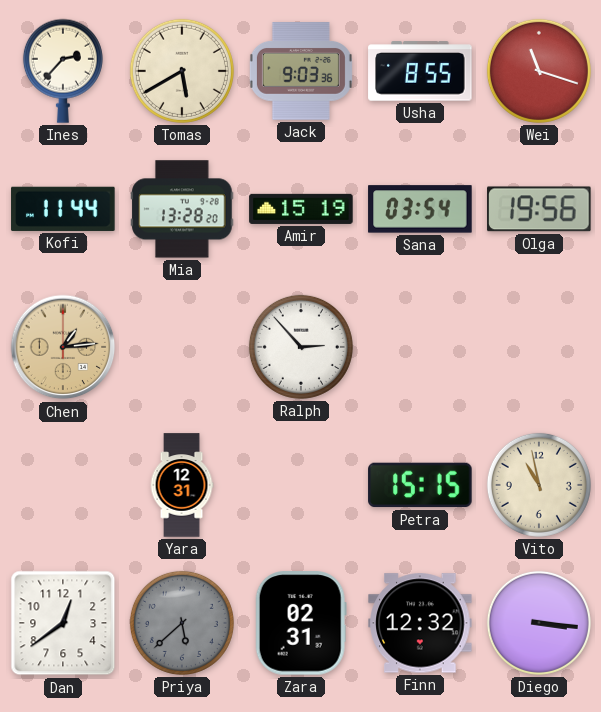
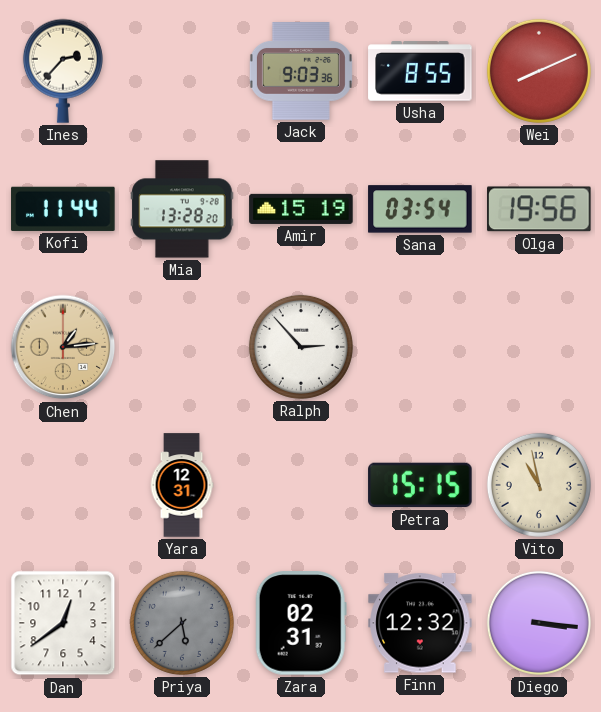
Tomas: 5:40 -> none (182, 71)
Wei: 11:18 -> 8:11 (539, 71)
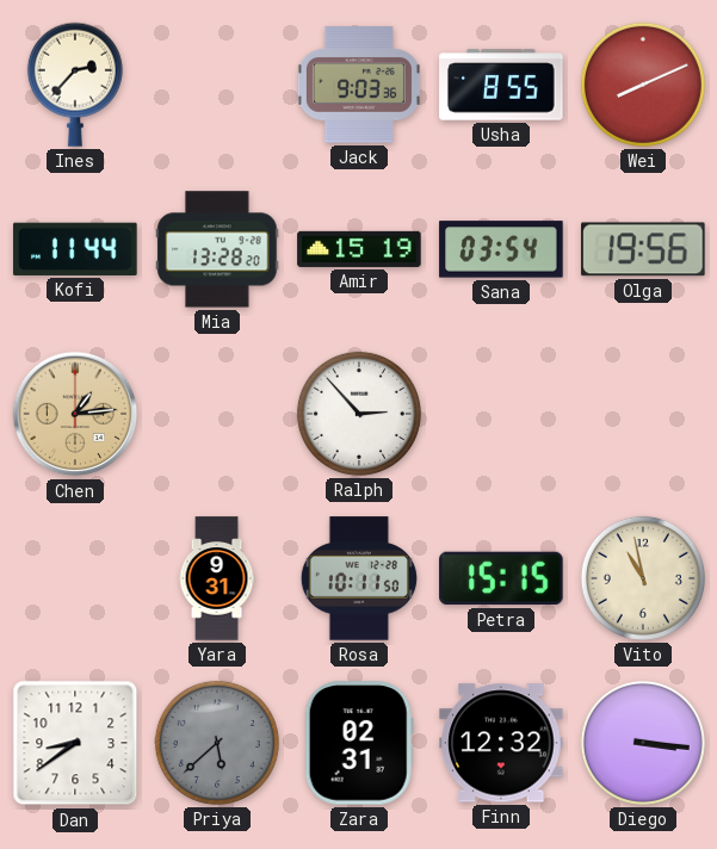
Yara: 12:31 -> 9:31 (217, 578)
Rosa: none -> 10:11 (359, 578)
Dan: 12:39 -> 8:39 (75, 743)
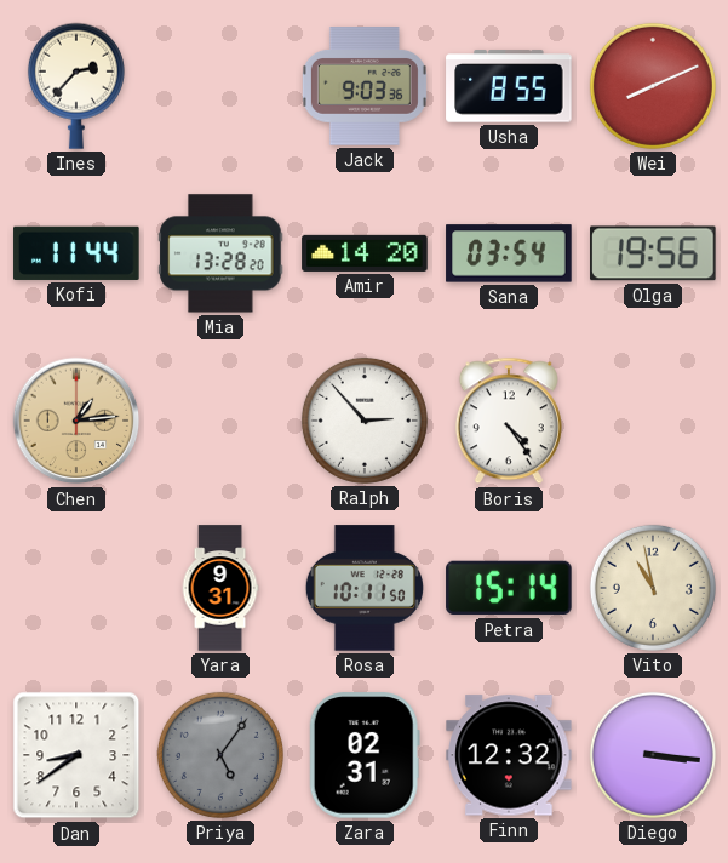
Amir: 15:19 -> 14:20 (365, 253)
Boris: none -> 4:24 (509, 421)
Petra: 15:15 -> 15:14 (509, 588)
Priya: 5:38 -> 5:06 (220, 755)
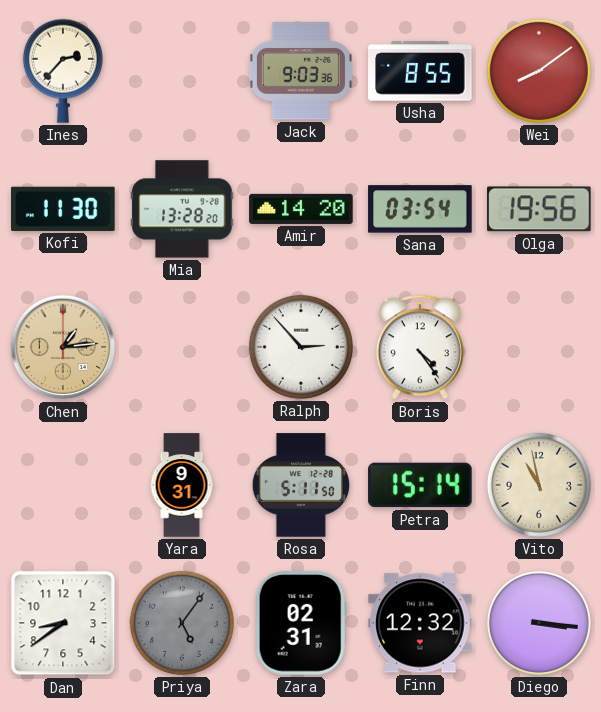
Wei: 8:11 -> 8:09 (539, 71)
Kofi: 11:44 -> 11:30 (63, 209)
Rosa: 10:11 -> 5:11 (301, 485)
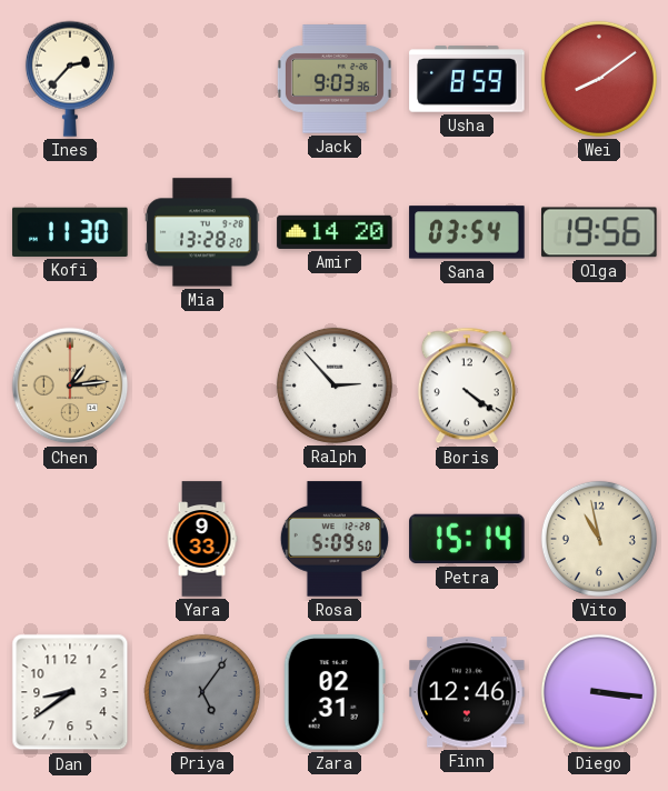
Usha: 8:55 -> 8:59 (467, 79)
Boris: 4:24 -> 4:21 (467, 386)
Yara: 9:31 -> 9:33 (202, 539)
Rosa: 5:11 -> 5:09 (335, 539)
Finn: 12:32 -> 12:46 (467, 692)
